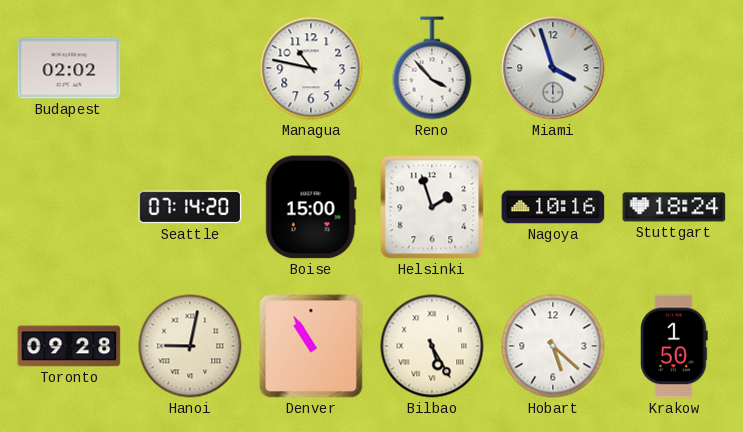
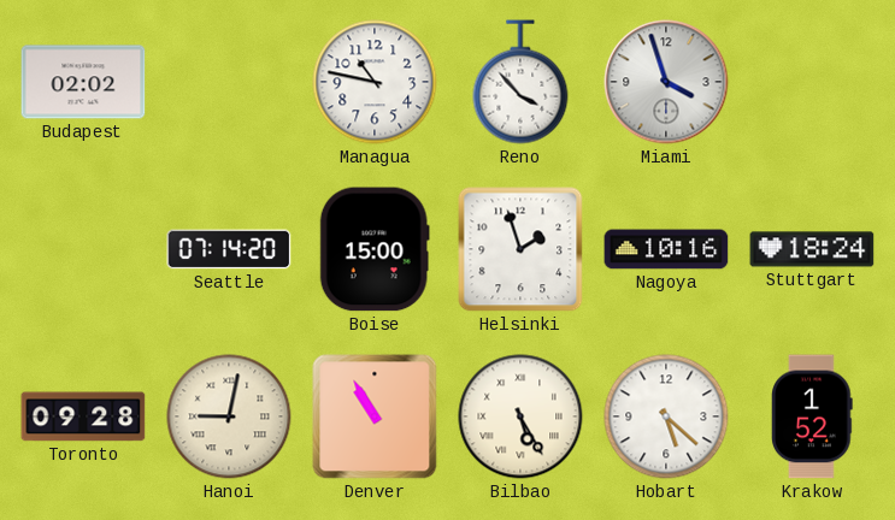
Krakow: 1:50 -> 1:52 (813, 416)
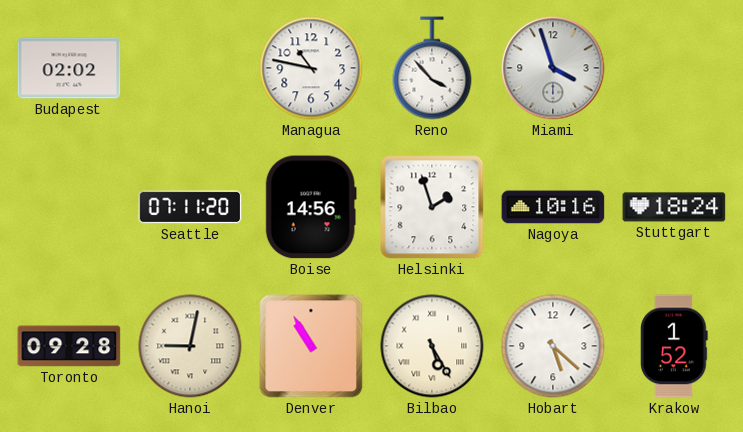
Seattle: 07:14 -> 07:11 (190, 207)
Boise: 15:00 -> 14:56 (311, 207)
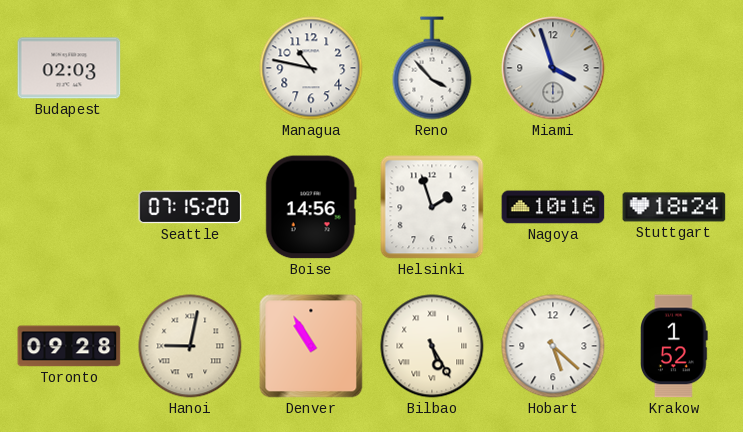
Budapest: 02:02 -> 02:03 (69, 68)
Seattle: 07:11 -> 07:15 (190, 207)
